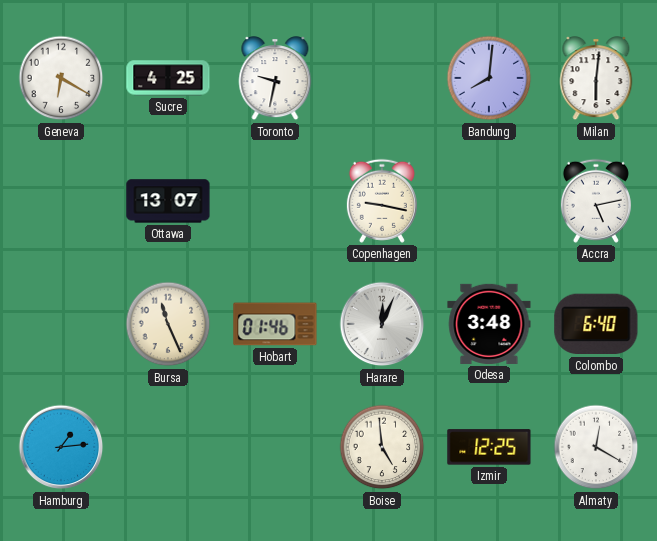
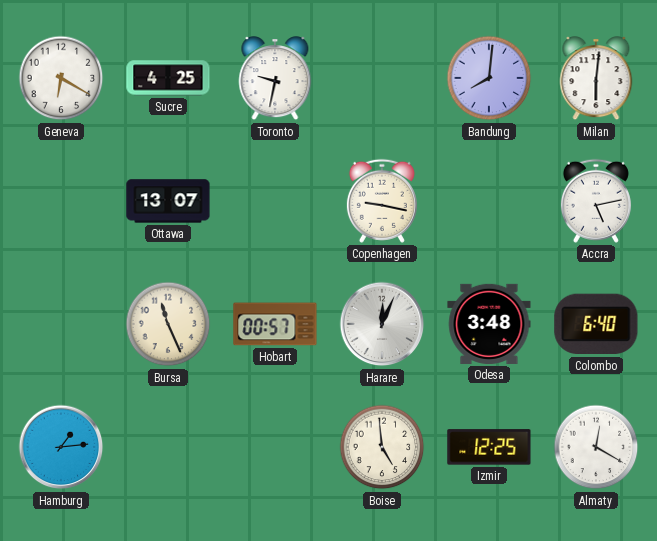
Hobart: 01:46 -> 00:57 (275, 324)
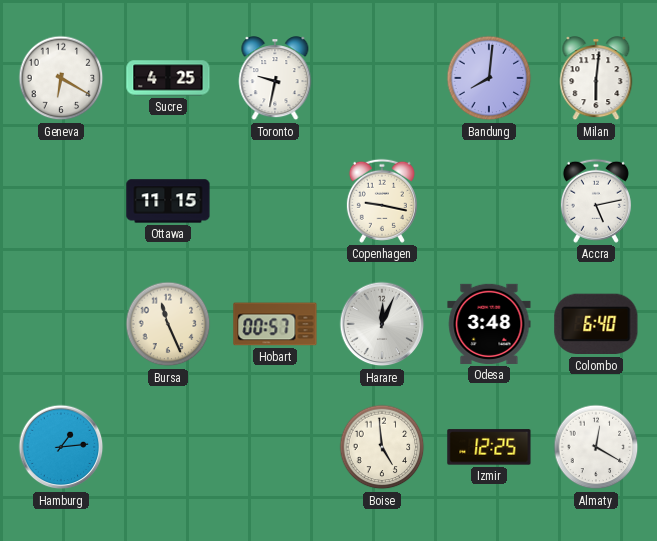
Ottawa: 13:07 -> 11:15 (168, 201)
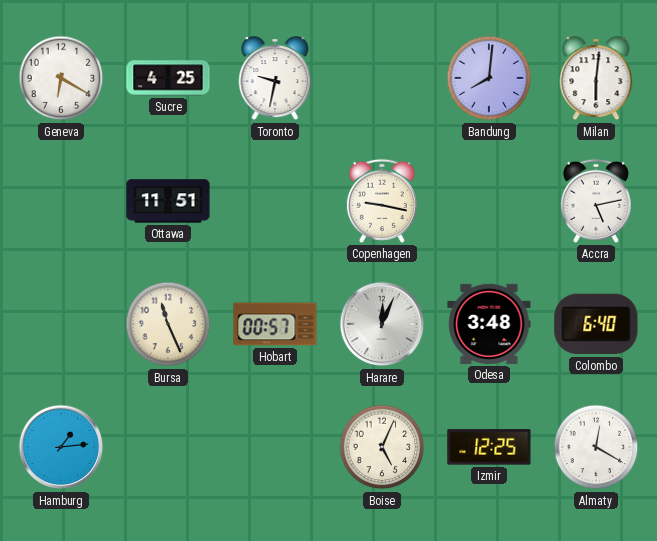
Ottawa: 11:15 -> 11:51 (168, 201)
Boise: 4:59 -> 5:04 (382, 447)
